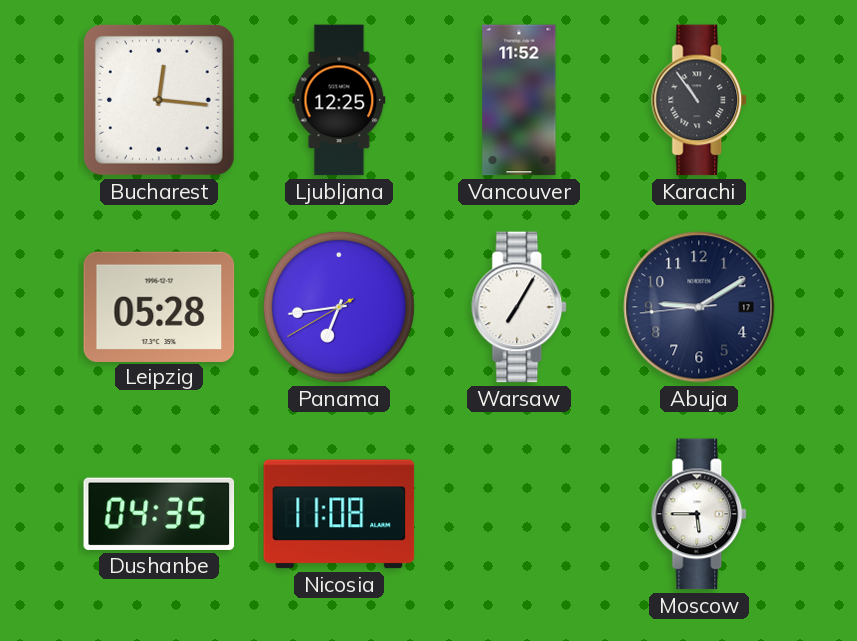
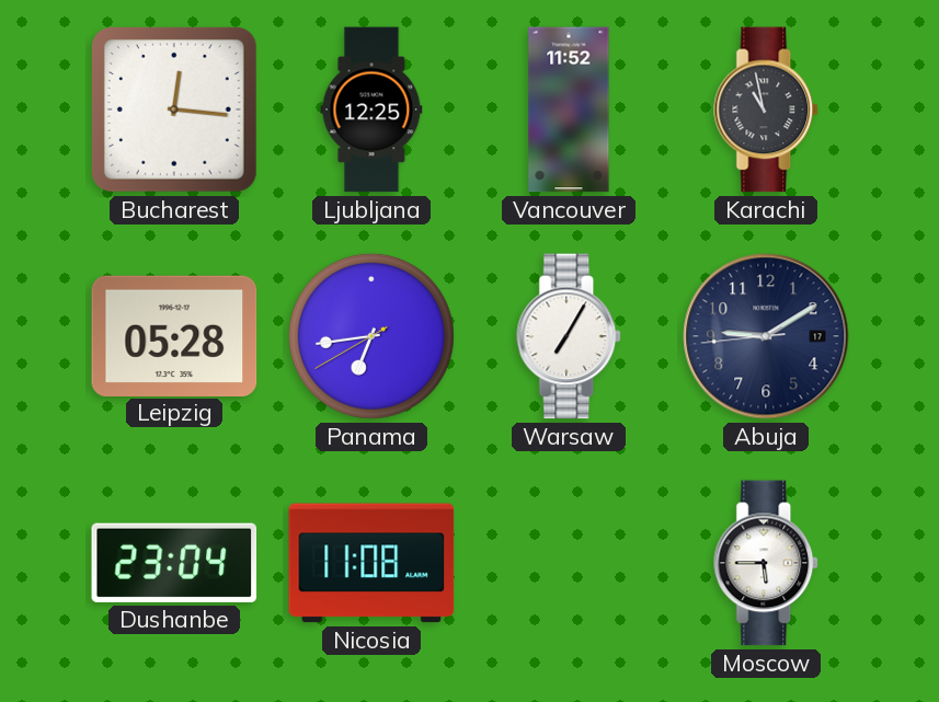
Karachi: 10:54 -> 10:58 (767, 110)
Dushanbe: 04:35 -> 23:04 (174, 563)
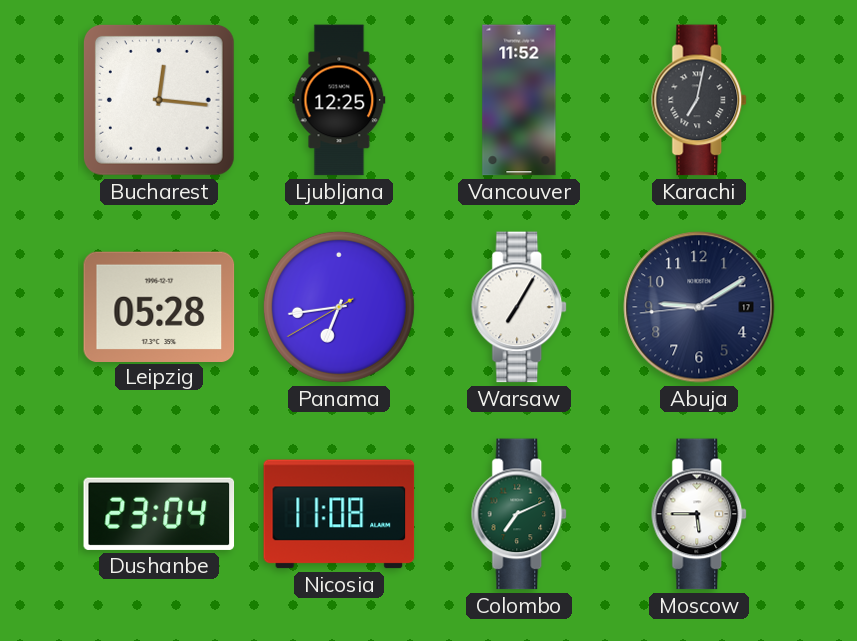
Karachi: 10:58 -> 7:02 (700, 100)
Colombo: none -> 7:11 (520, 514)
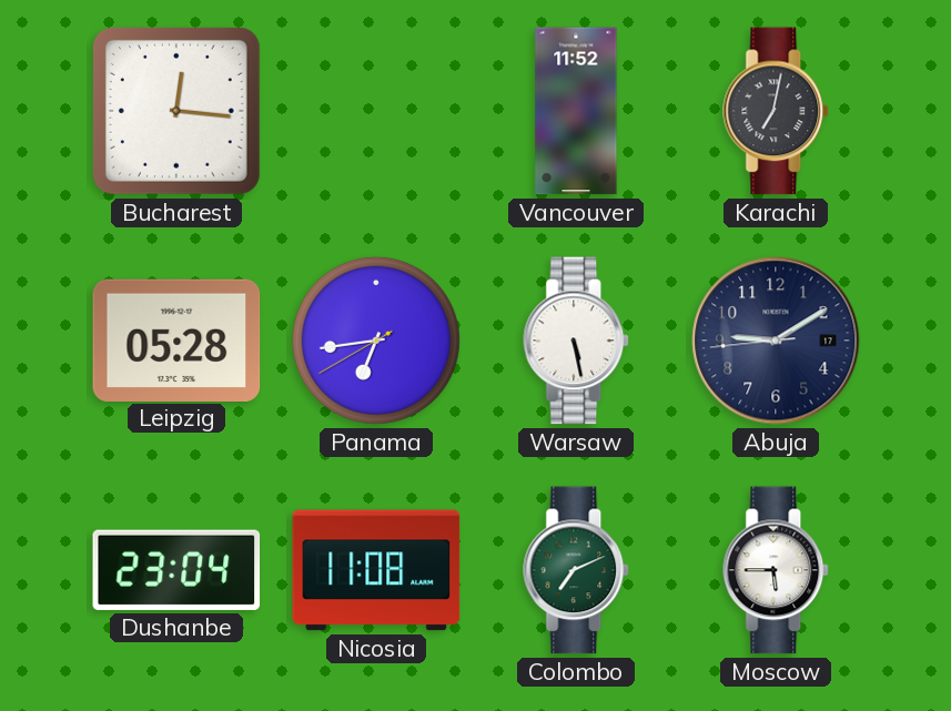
Ljubljana: 12:25 -> none (339, 100)
Warsaw: 7:05 -> 5:28 (577, 341)
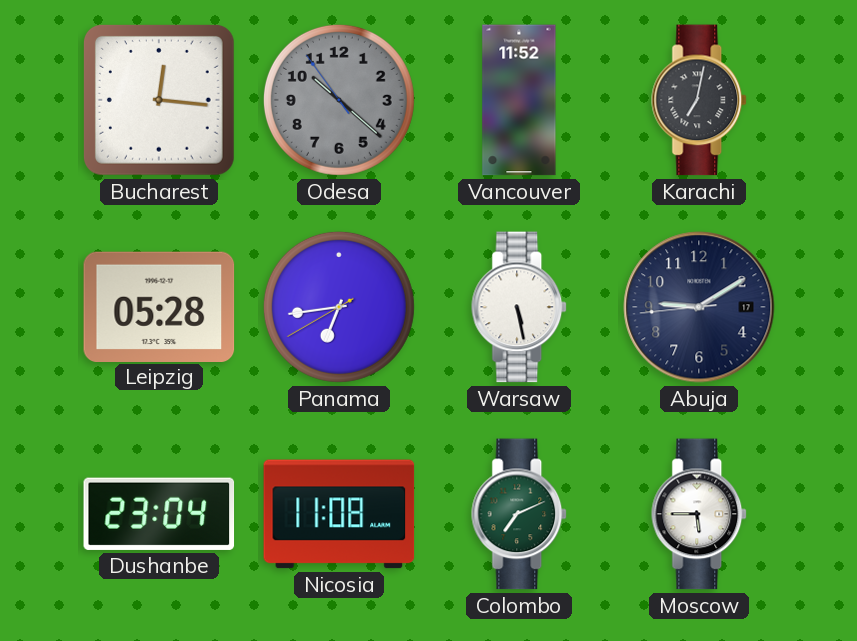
Odesa: none -> 10:21 (339, 100)
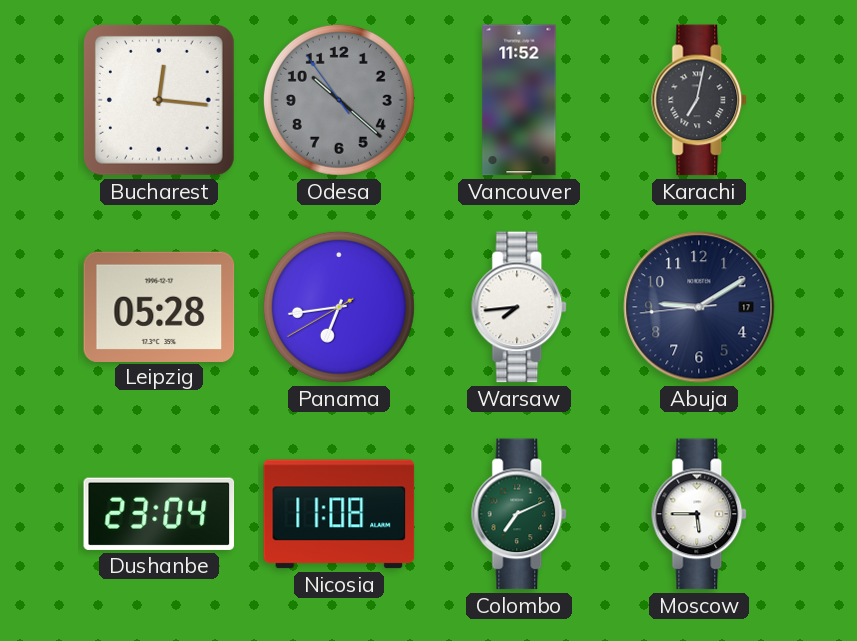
Warsaw: 5:28 -> 7:44 (520, 307)
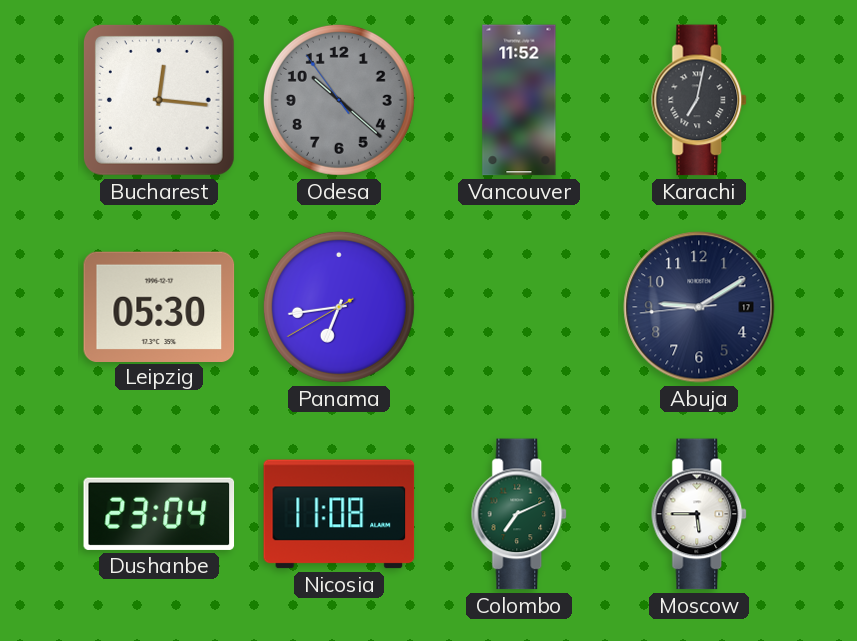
Leipzig: 05:28 -> 05:30 (159, 306)
Warsaw: 7:44 -> none (520, 307)
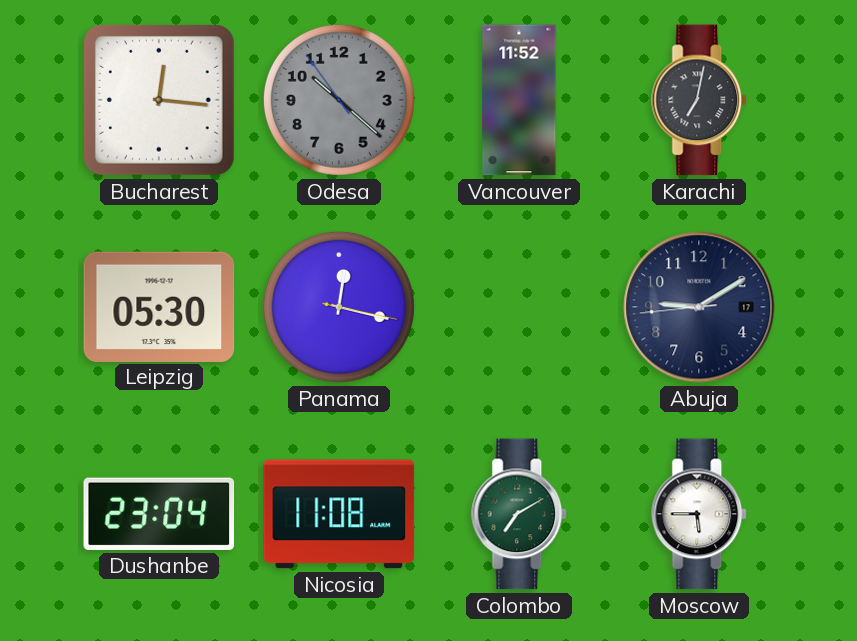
Panama: 6:43 -> 12:17 (339, 307)
Colombo: 7:11 -> 7:10 (520, 514)
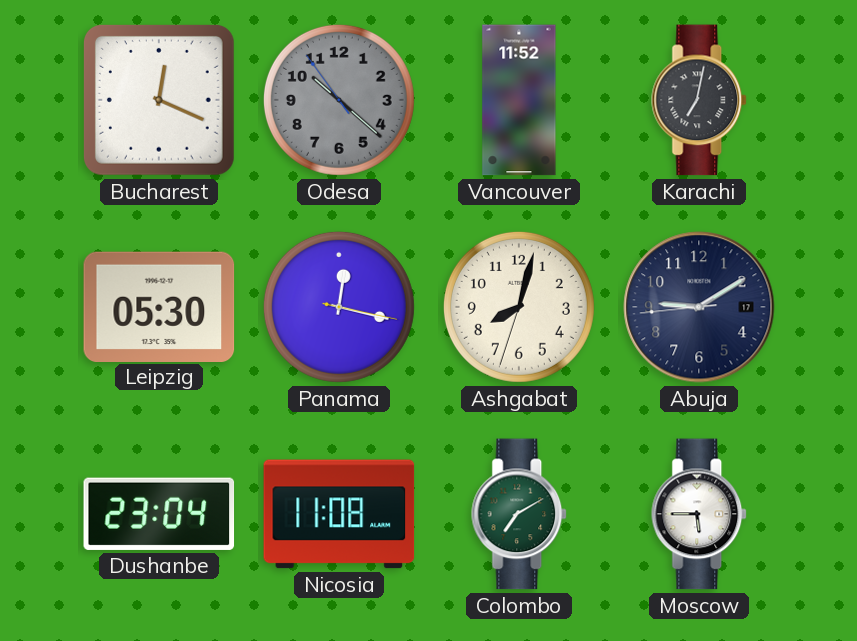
Bucharest: 12:16 -> 12:19 (159, 100)
Ashgabat: none -> 8:02 (519, 307)
